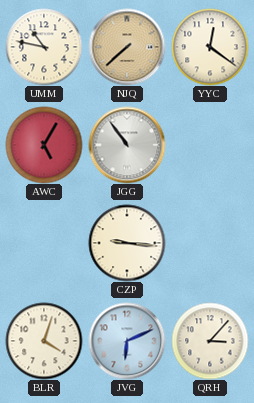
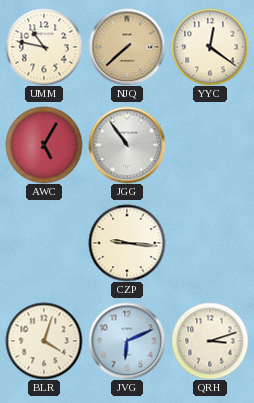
QRH: 3:07 -> 3:12 (210, 341)
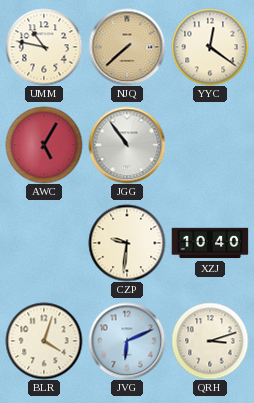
CZP: 9:16 -> 9:31 (127, 243)
XZJ: none -> 10:40 (210, 243)
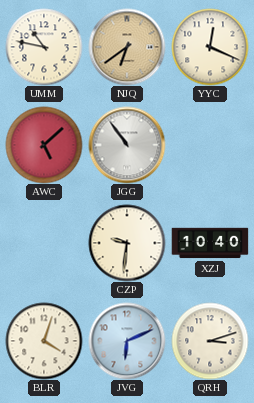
NJQ: 7:38 -> 6:39 (127, 47)
YYC: 12:21 -> 12:19 (210, 47)
AWC: 5:05 -> 5:08 (44, 145)
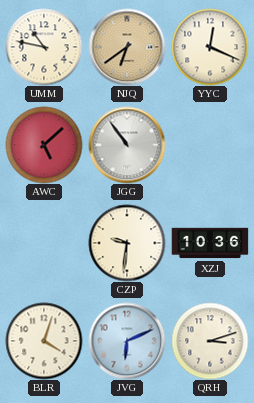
XZJ: 10:40 -> 10:36 (210, 243)
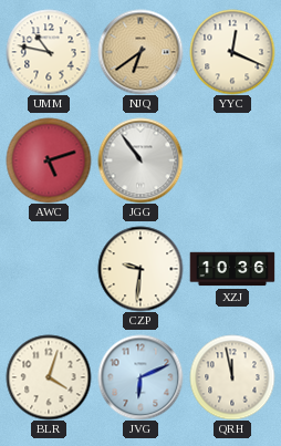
AWC: 5:08 -> 5:12 (49, 160)
QRH: 3:12 -> 11:58 (232, 377)
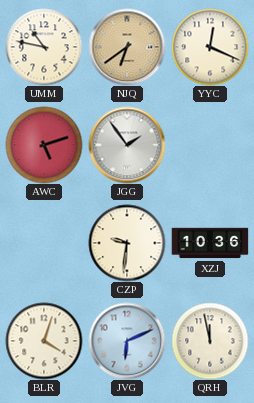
JGG: 10:54 -> 1:54 (127, 145)
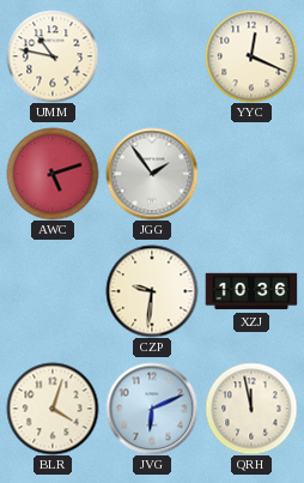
NJQ: 6:39 -> none (127, 47)
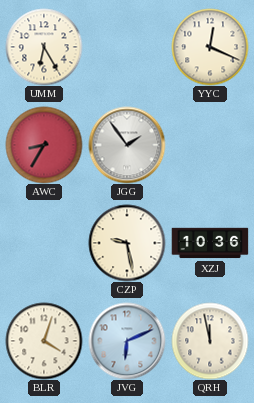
UMM: 10:47 -> 6:25 (44, 47)
AWC: 5:12 -> 8:35 (44, 145)
CZP: 9:31 -> 9:28 (127, 243)
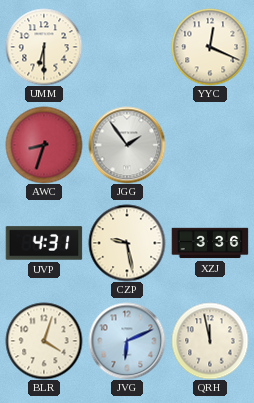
UMM: 6:25 -> 6:30 (44, 47)
AWC: 8:35 -> 8:33 (44, 145)
UVP: none -> 4:31 (44, 243)
XZJ: 10:36 -> 3:36 (210, 243)
